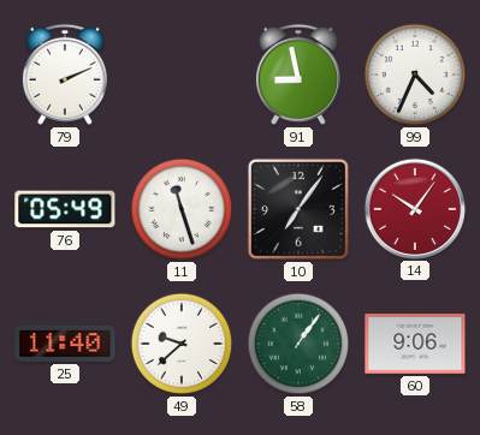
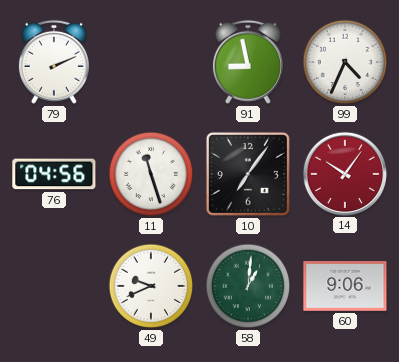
76: 05:49 -> 04:56 (54, 174)
25: 11:40 -> none (65, 344)
49: 9:38 -> 9:41 (151, 286)
58: 1:06 -> 1:01 (248, 286)
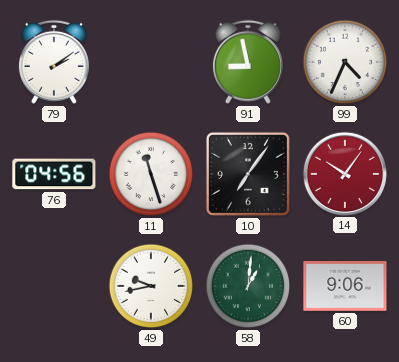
79: 2:11 -> 2:09 (54, 62)
49: 9:41 -> 9:43 (151, 286)
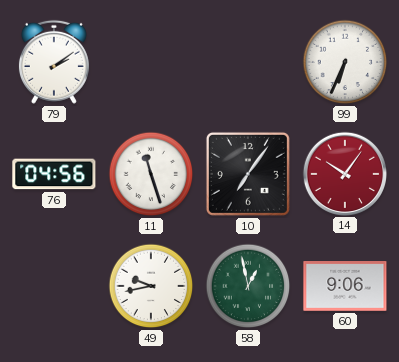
91: 8:58 -> none (248, 62)
99: 4:34 -> 6:34 (345, 62)
58: 1:01 -> 12:58 (248, 286)
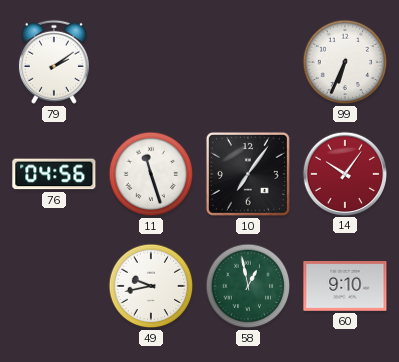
60: 9:06 -> 9:10 (345, 286)
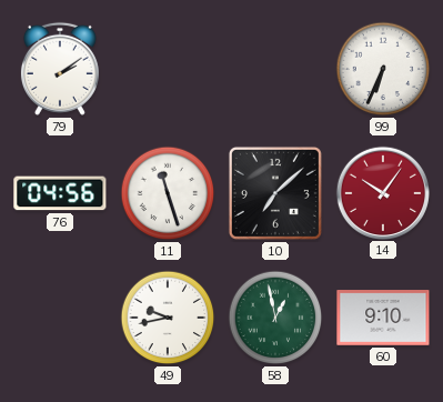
10: 7:06 -> 7:08 (275, 193)
